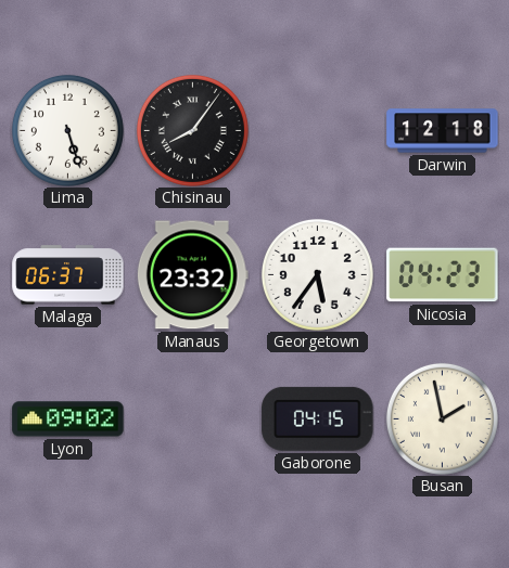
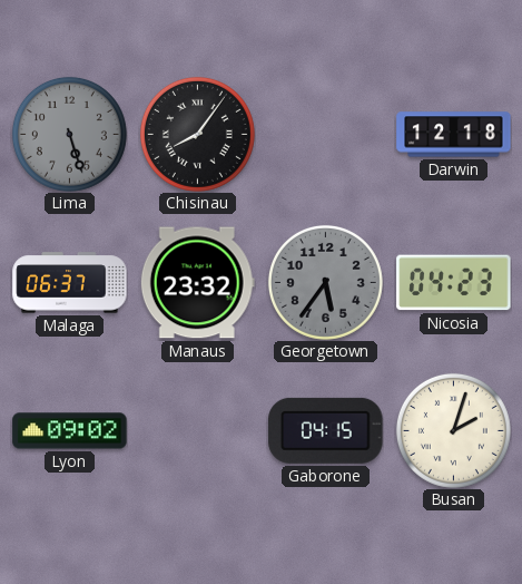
Lima dial: white -> grey (69, 134)
Georgetown dial: white -> grey (325, 282)
Busan: 1:58 -> 2:03 (453, 430)
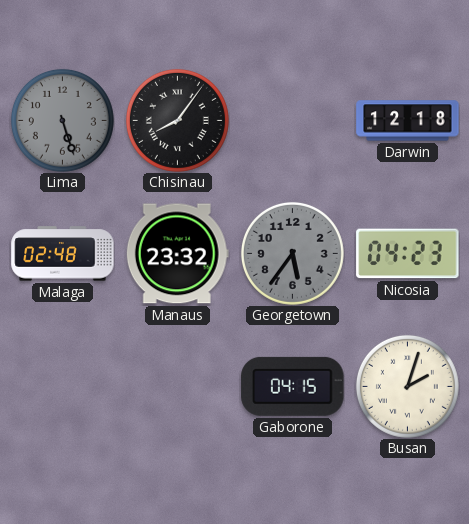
Malaga: 06:37 -> 02:48 (63, 254)
Lyon: 09:02 -> none (70, 431)
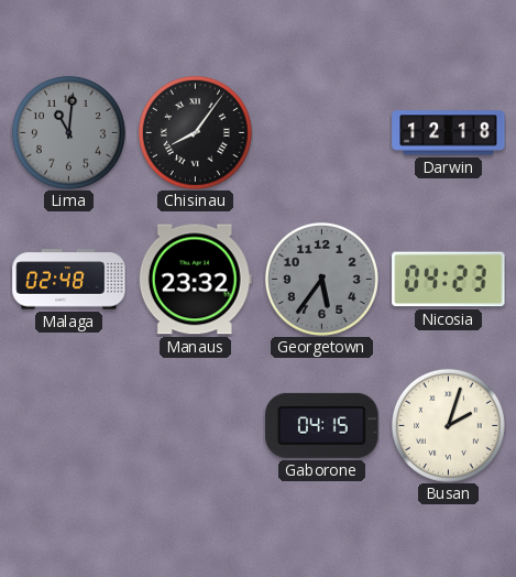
Lima: 5:27 -> 11:01 (68, 132)
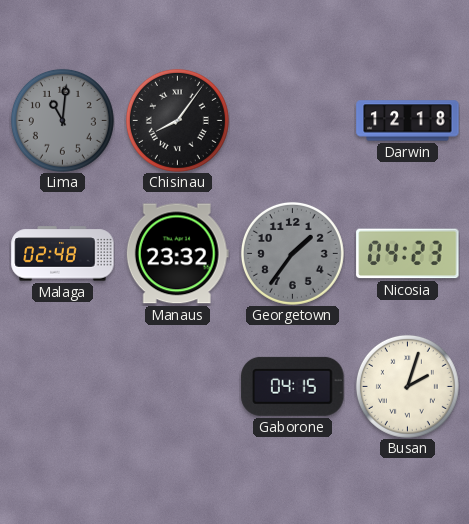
Georgetown: 5:36 -> 1:36 (292, 253)
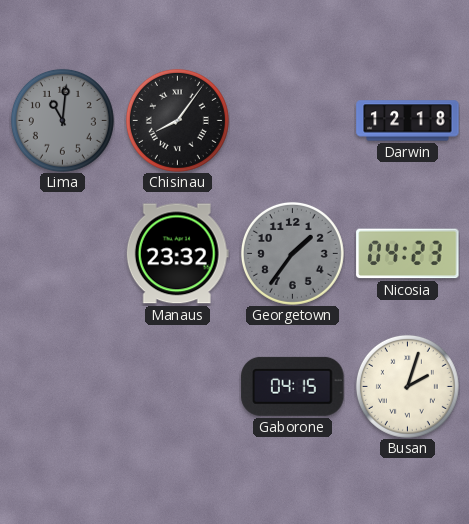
Malaga: 02:48 -> none (63, 254)
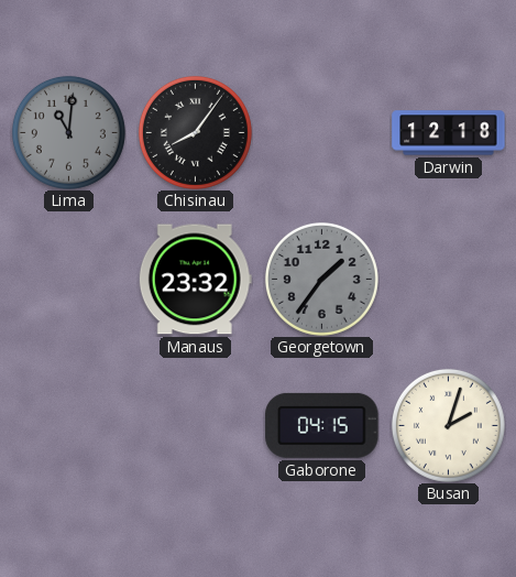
Nicosia: 04:23 -> none (408, 254)
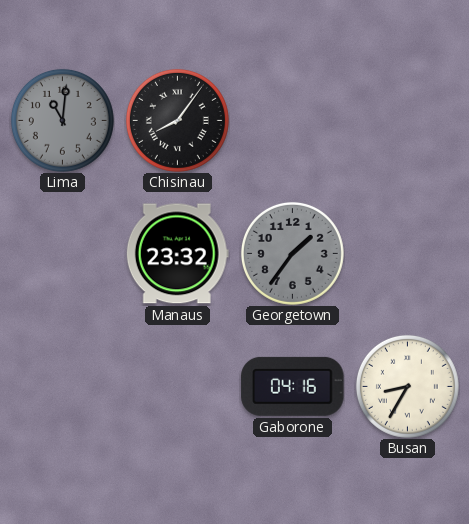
Darwin: 12:18 -> none (449, 133)
Gaborone: 04:15 -> 04:16 (293, 386)
Busan: 2:03 -> 8:35 (407, 386)
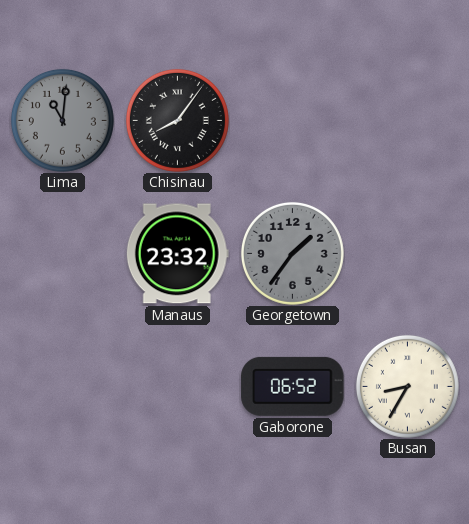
Gaborone: 04:16 -> 06:52 (293, 386)
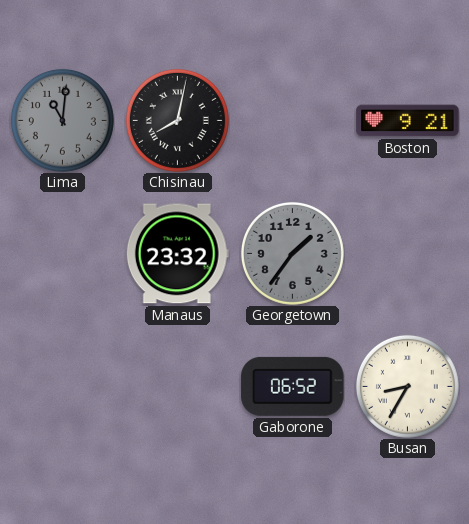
Chisinau: 8:06 -> 8:02 (177, 120)
Boston: none -> 9:21 (408, 121)
